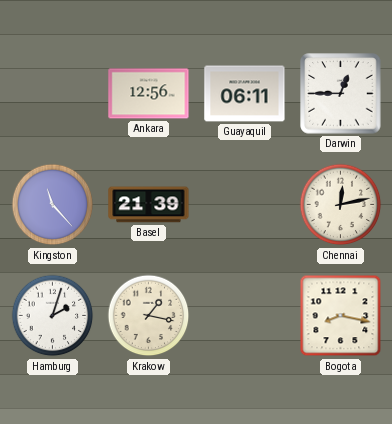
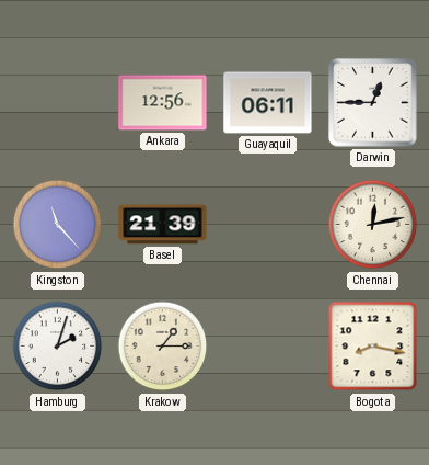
Krakow: 1:17 -> 1:15 (163, 347)
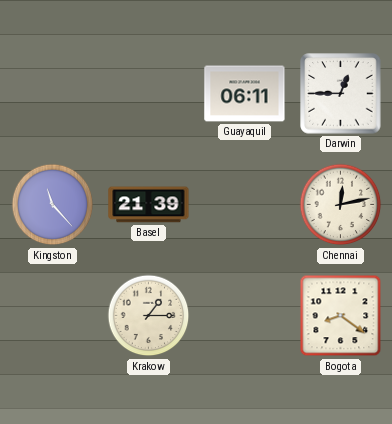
Ankara: 12:56 -> none (163, 103)
Hamburg: 2:03 -> none (58, 347)
Bogota: 8:17 -> 8:21 (341, 316)
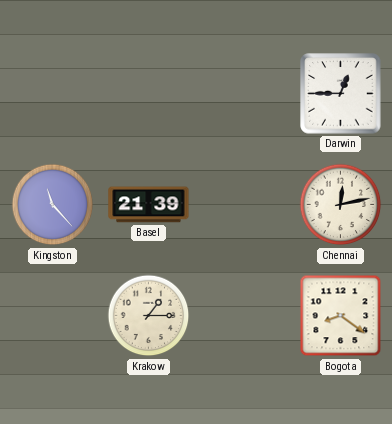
Guayaquil: 06:11 -> none (245, 94)
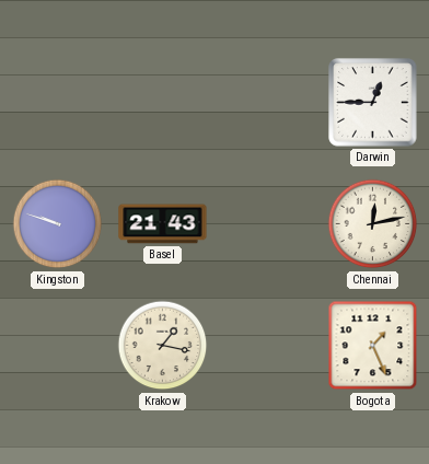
Kingston: 11:23 -> 9:48 (58, 224)
Basel: 21:39 -> 21:43 (163, 224)
Krakow: 1:15 -> 1:17 (163, 346)
Bogota: 8:21 -> 1:26 (373, 346)
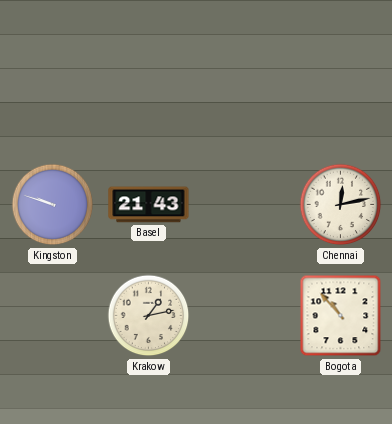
Darwin: 12:45 -> none (373, 103)
Krakow: 1:17 -> 1:13 (149, 316)
Bogota: 1:26 -> 10:53 (341, 316)
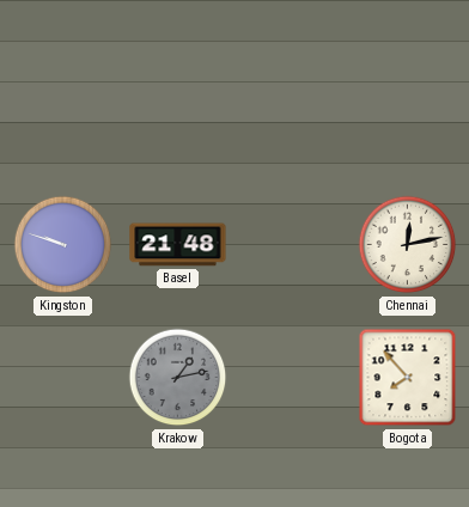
Basel: 21:43 -> 21:48 (178, 245)
Krakow dial: cream -> grey (178, 378)
Bogota: 10:53 -> 7:53 (408, 378)
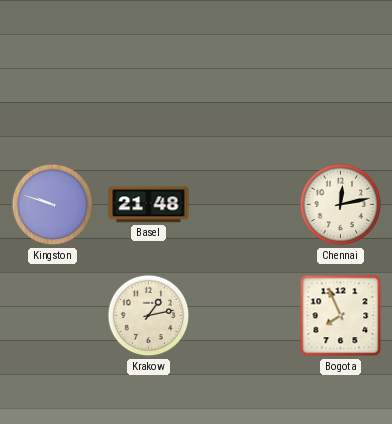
Krakow dial: grey -> cream (149, 316)
Bogota: 7:53 -> 7:56 (341, 316)
